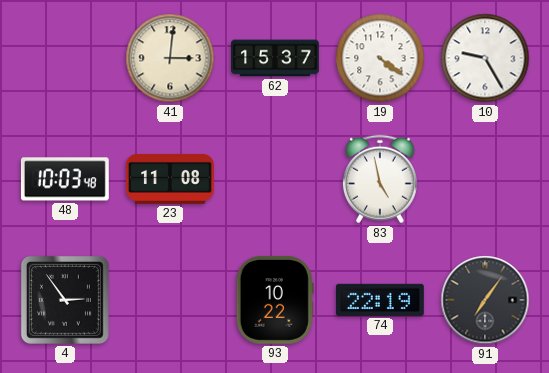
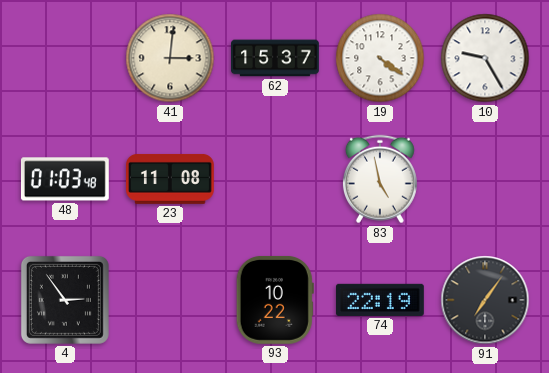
48: 10:03 -> 01:03 (65, 179)
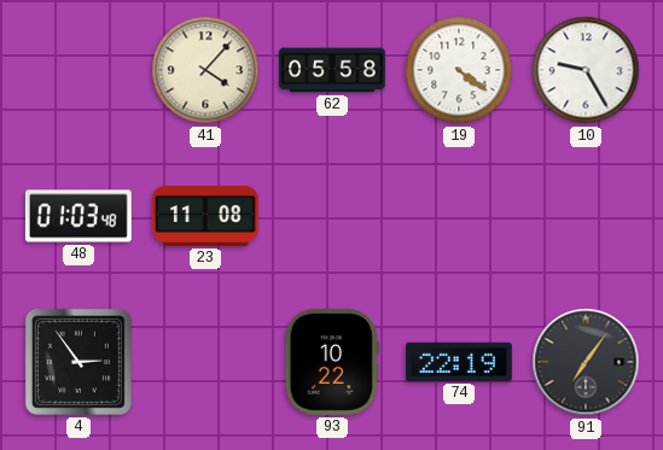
41: 3:01 -> 4:07 (205, 70)
62: 15:37 -> 05:58 (333, 70)
83: 4:58 -> none (380, 179)
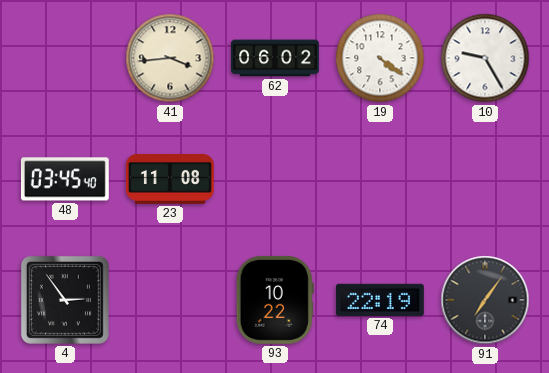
41: 4:07 -> 3:44 (170, 58)
62: 05:58 -> 06:02 (276, 58)
48: 01:03 -> 03:45 (65, 179)
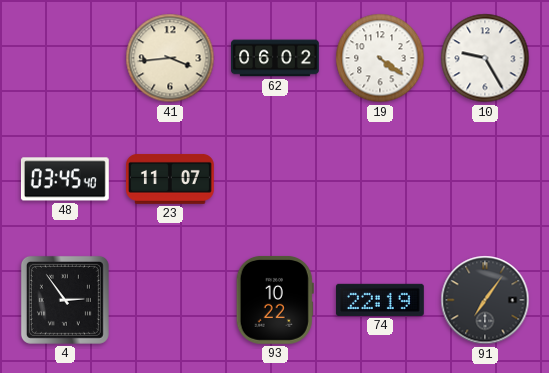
23: 11:08 -> 11:07 (171, 179)
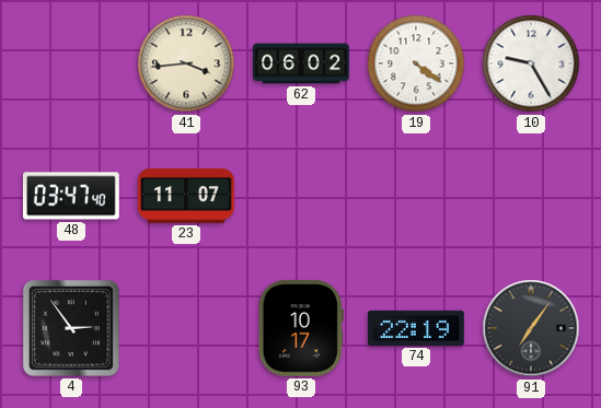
48: 03:45 -> 03:47 (71, 196)
93: 10:22 -> 10:17 (301, 328)
